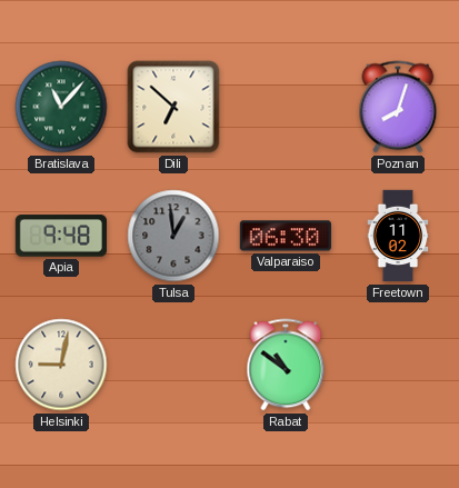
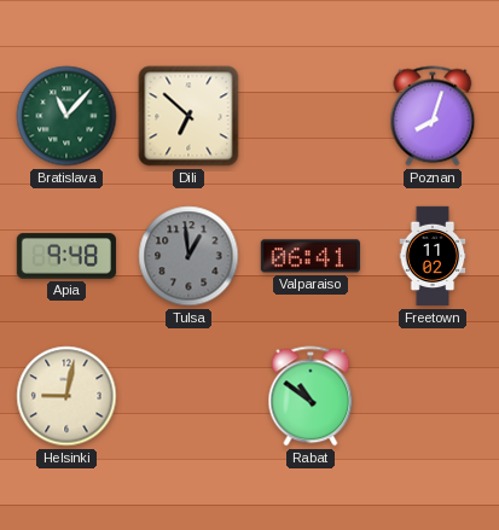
Valparaiso: 06:30 -> 06:41 (311, 256)
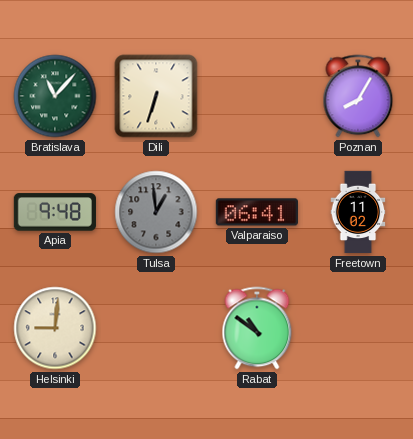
Dili: 6:52 -> 6:33 (156, 96)
Poznan: 8:03 -> 8:05 (358, 96)
Helsinki: 9:02 -> 9:01 (55, 328)
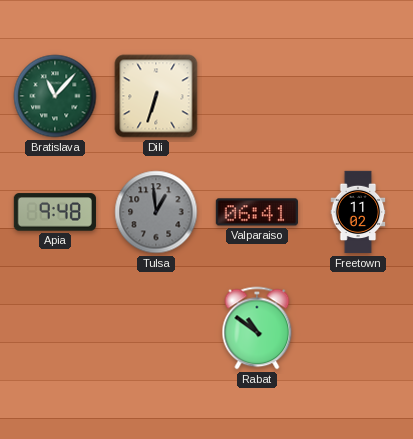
Poznan: 8:05 -> none (358, 96)
Helsinki: 9:01 -> none (55, 328)
